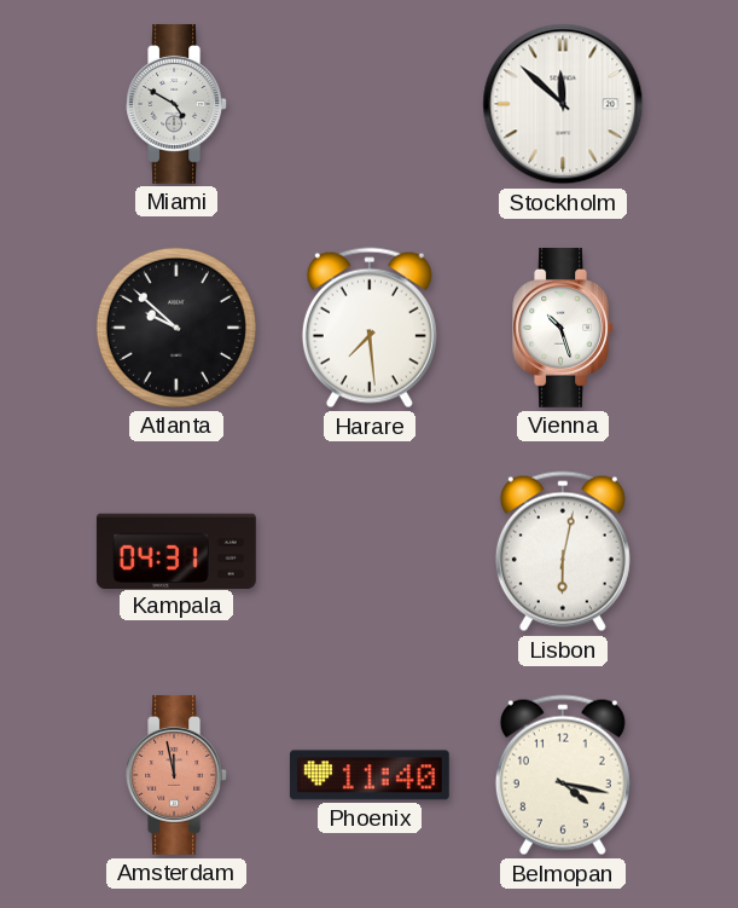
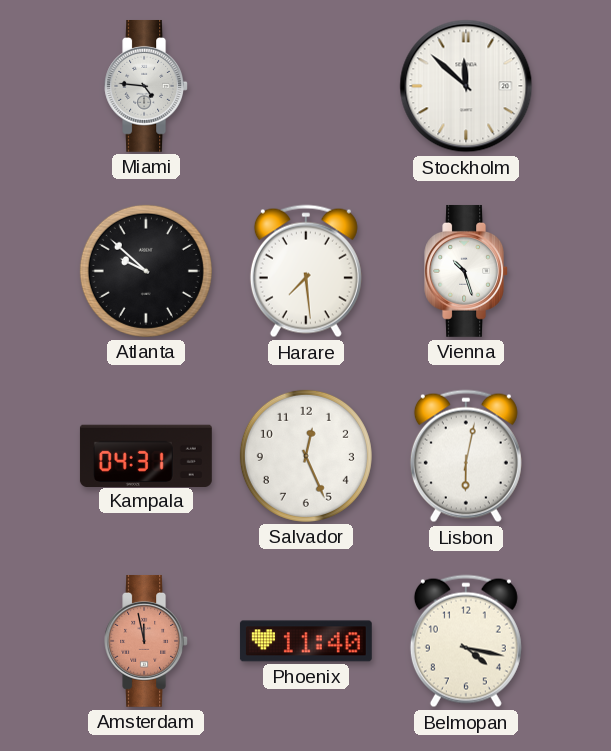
Miami: 4:50 -> 4:46 (146, 86)
Salvador: none -> 12:26 (306, 456)
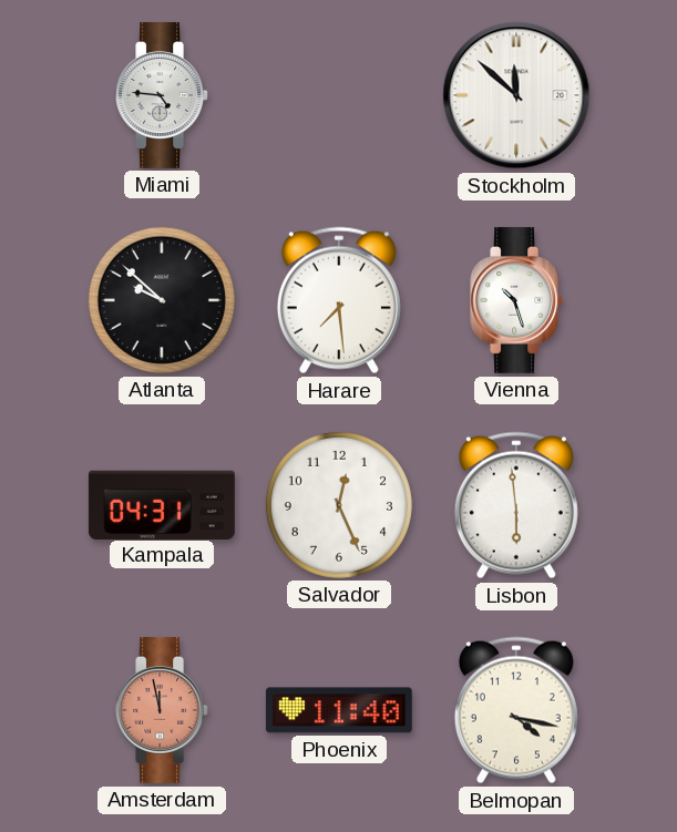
Lisbon: 6:02 -> 5:59 (516, 505)
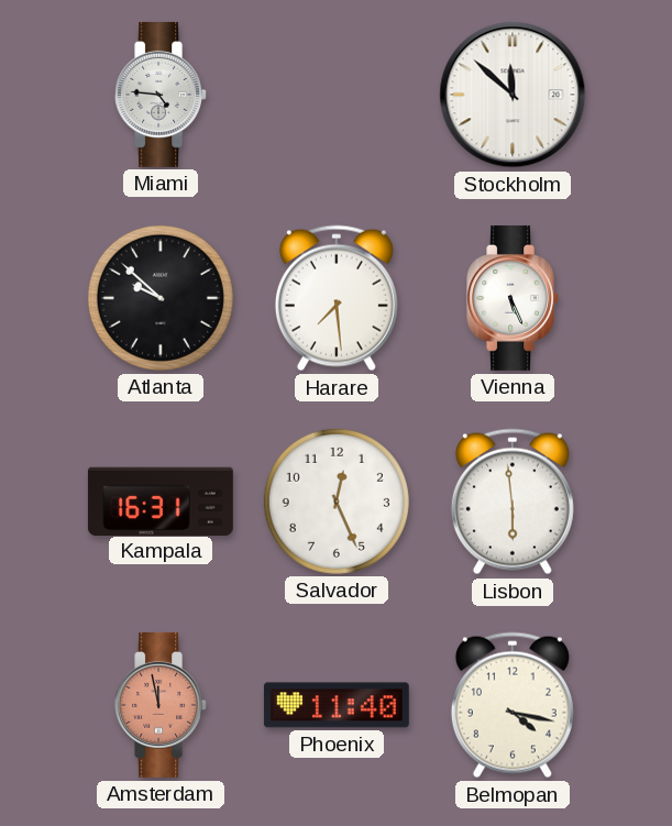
Vienna: 10:27 -> 5:26 (513, 298)
Kampala: 04:31 -> 16:31 (161, 500)
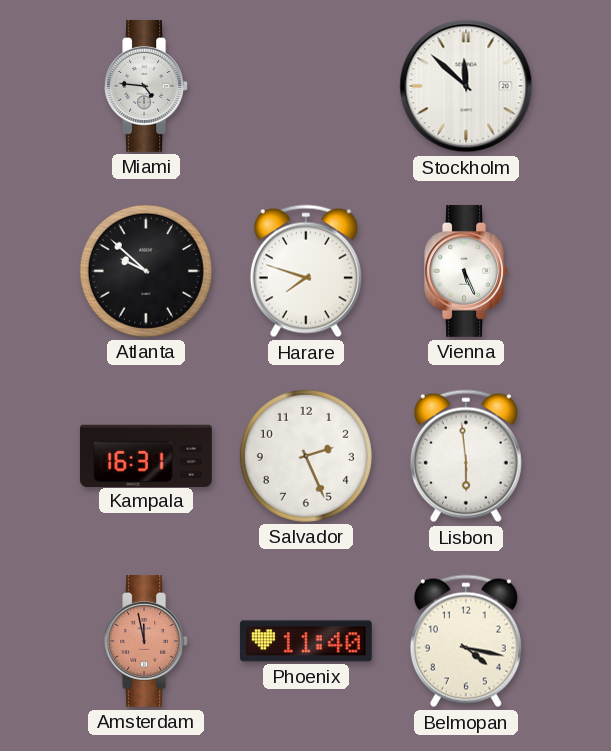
Harare: 7:29 -> 7:48 (306, 271)
Salvador: 12:26 -> 2:26 (306, 456)
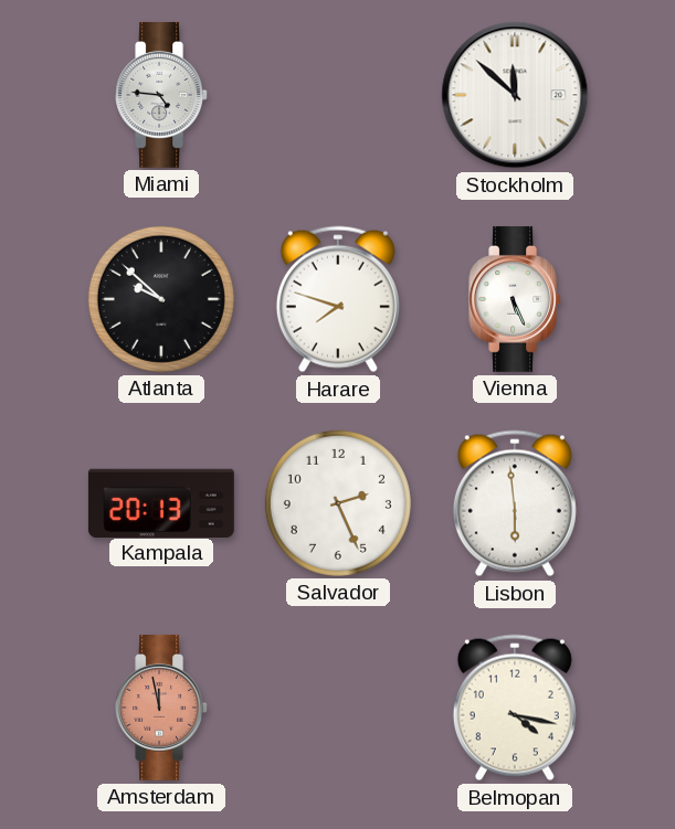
Kampala: 16:31 -> 20:13 (161, 502)
Phoenix: 11:40 -> none (306, 641)
